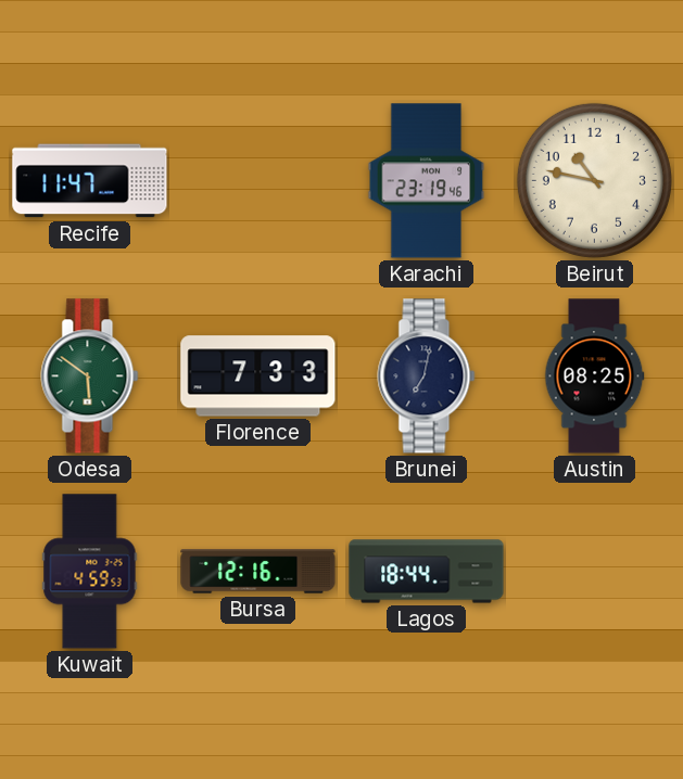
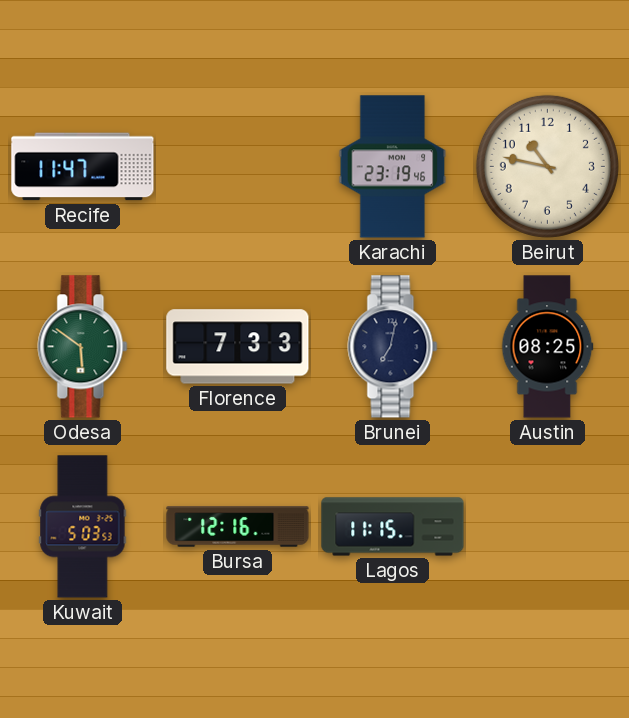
Kuwait: 4:59 -> 5:03 (83, 527)
Lagos: 18:44 -> 11:15 (393, 527)
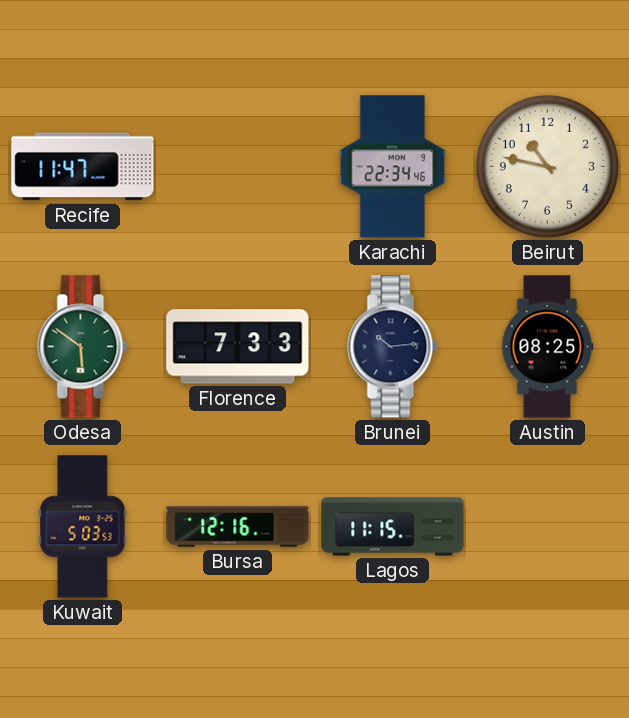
Karachi: 23:19 -> 22:34 (393, 167)
Brunei: 7:02 -> 10:14 (393, 347)
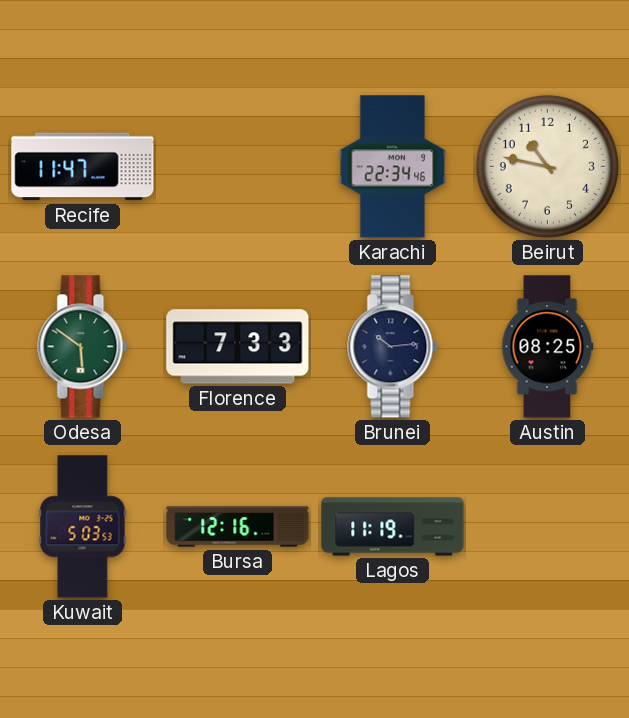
Lagos: 11:15 -> 11:19 (393, 527)
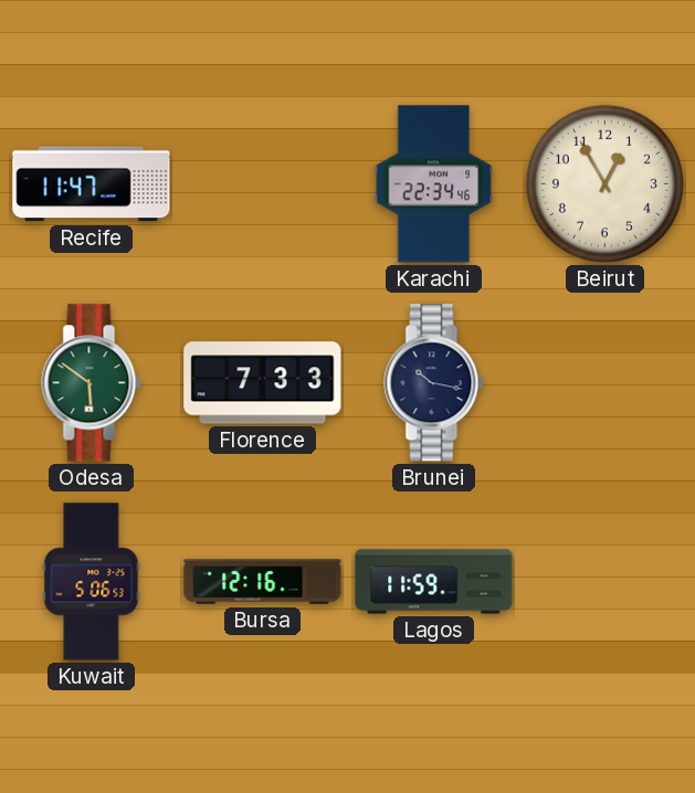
Beirut: 10:47 -> 12:55 (604, 183)
Brunei: 10:14 -> 10:17 (434, 383)
Austin: 08:25 -> none (547, 347)
Kuwait: 5:03 -> 5:06 (92, 582)
Lagos: 11:19 -> 11:59 (434, 582)
